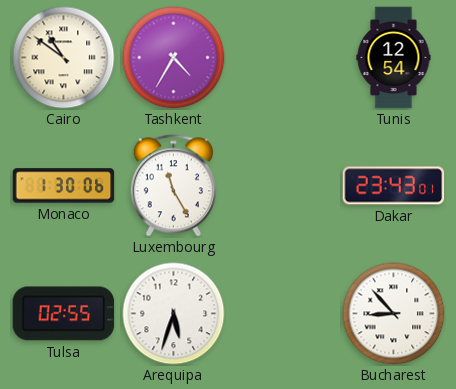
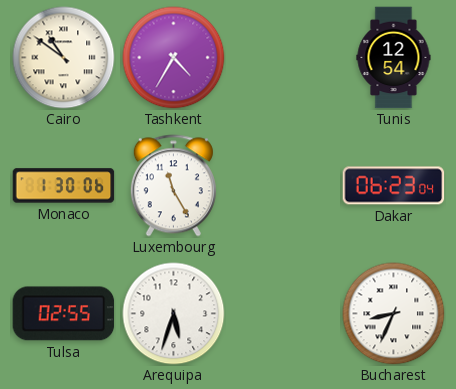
Dakar: 23:43 -> 06:23 (394, 186)
Bucharest: 8:53 -> 8:34 (394, 314)
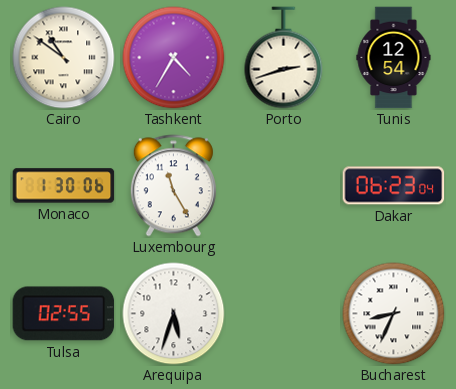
Porto: none -> 2:42 (284, 58)
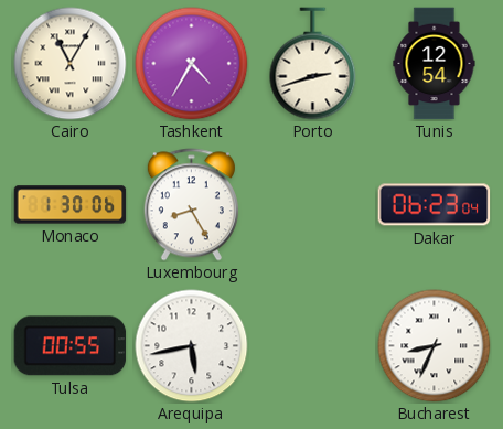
Cairo: 10:51 -> 11:05 (71, 64)
Luxembourg: 11:25 -> 8:25 (191, 205)
Tulsa: 02:55 -> 00:55 (71, 346)
Arequipa: 5:33 -> 5:43 (192, 346)
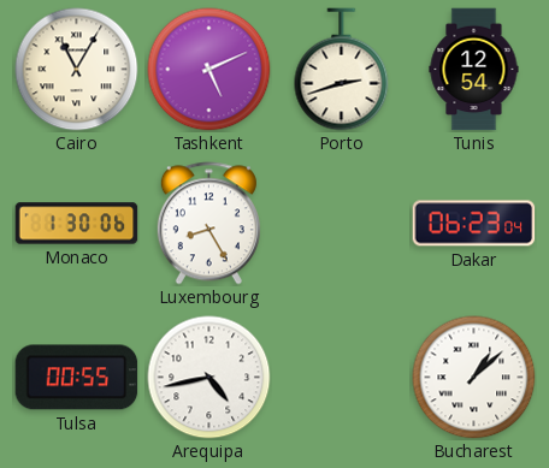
Tashkent: 4:35 -> 5:11 (209, 70)
Arequipa: 5:43 -> 4:43 (209, 378)
Bucharest: 8:34 -> 1:08 (474, 378)
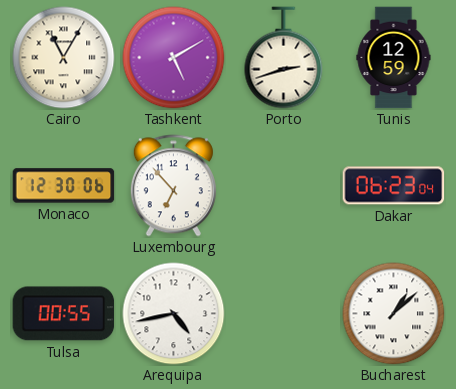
Tashkent: 5:11 -> 5:10 (174, 58)
Tunis: 12:54 -> 12:59 (394, 58)
Monaco: 1:30 -> 12:30 (64, 186)
Luxembourg: 8:25 -> 6:53 (173, 186)
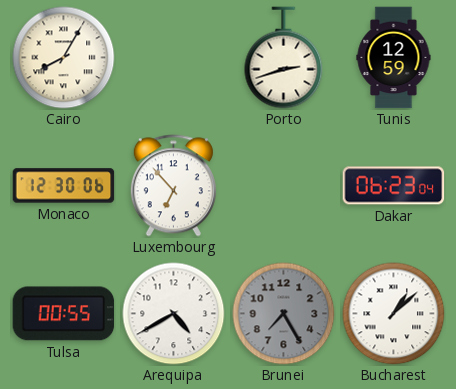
Cairo: 11:05 -> 8:05 (64, 58)
Tashkent: 5:10 -> none (174, 58)
Arequipa: 4:43 -> 4:40 (174, 314)
Brunei: none -> 7:25 (284, 314)
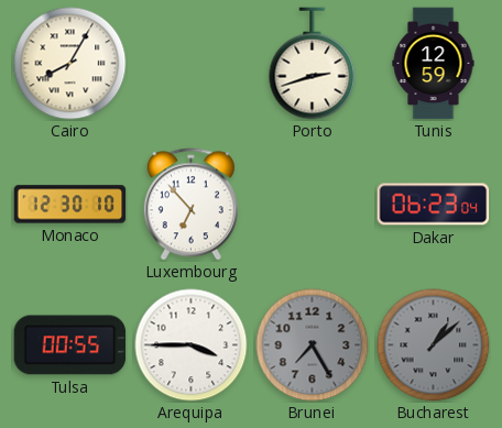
Monaco: 12:30:06 -> 12:30:10 (70, 205)
Arequipa: 4:40 -> 3:45 (192, 345)
Bucharest dial: white -> grey (434, 345)
